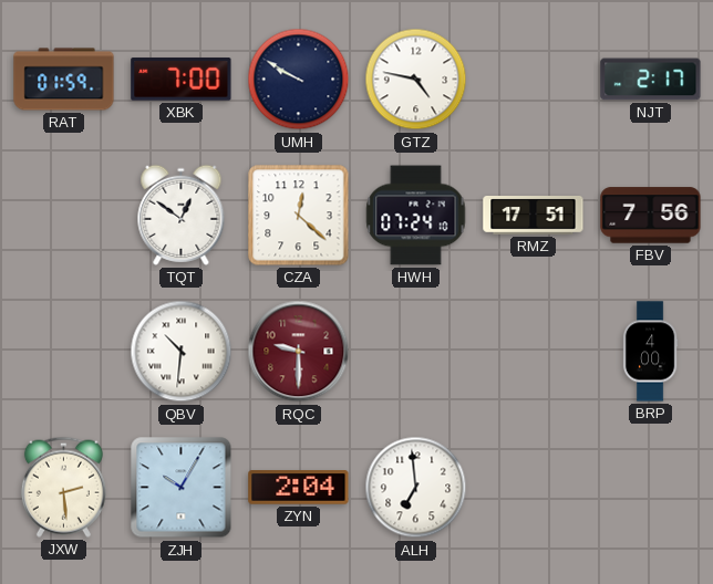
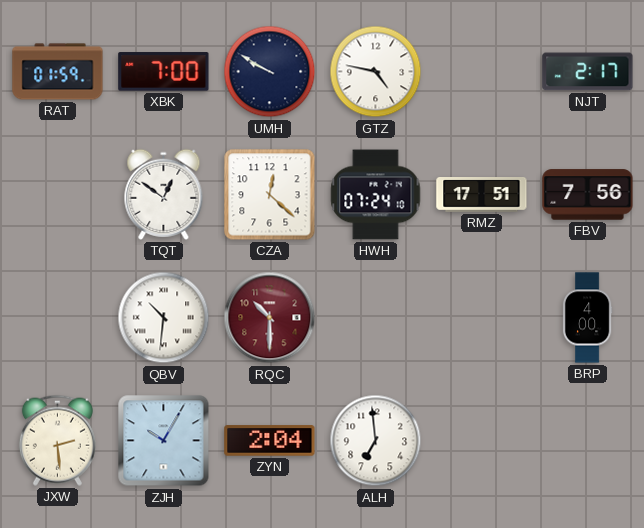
RQC: 9:30 -> 10:30 (270, 318)
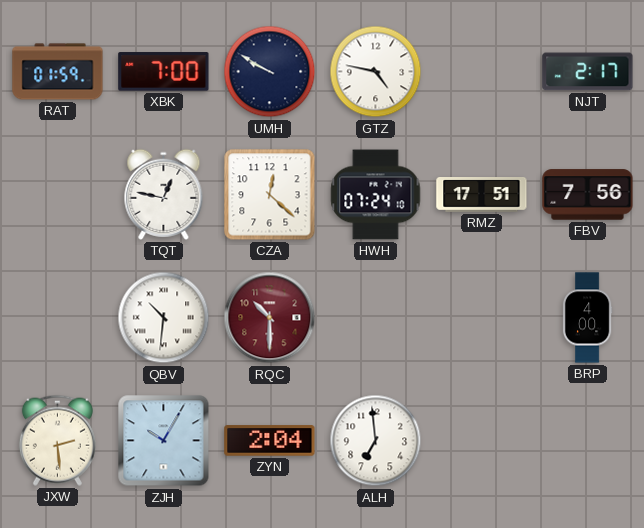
TQT: 12:51 -> 12:47 (164, 194)
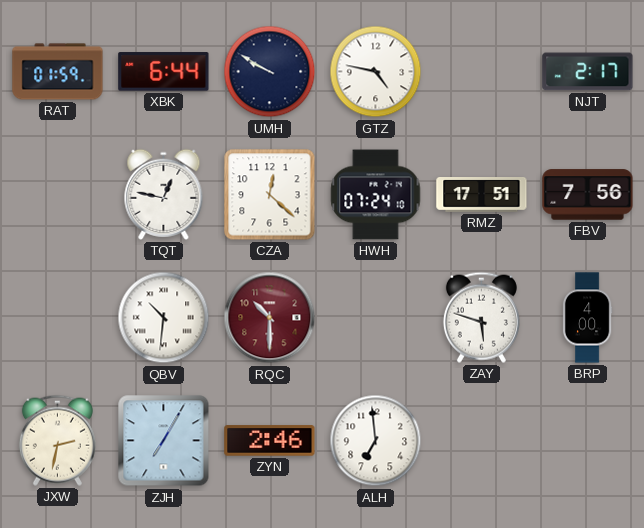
XBK: 7:00 -> 6:44 (164, 72)
ZAY: none -> 5:48 (481, 317)
JXW: 2:29 -> 2:32 (57, 440)
ZJH: 10:05 -> 7:05 (164, 441)
ZYN: 2:04 -> 2:46 (270, 441)
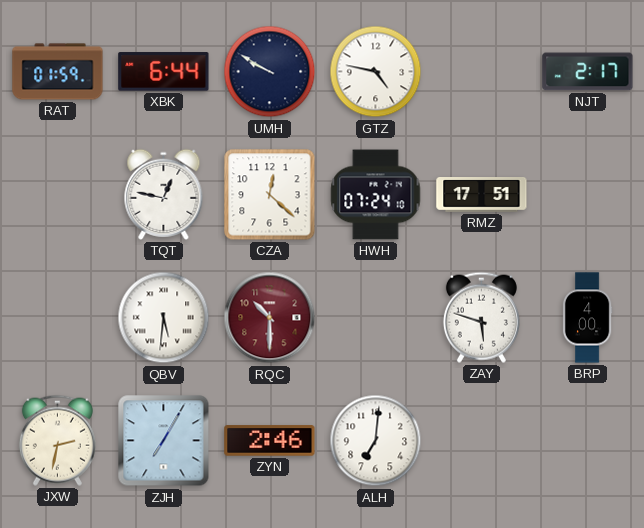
FBV: 7:56 -> none (588, 195)
QBV: 10:31 -> 5:31 (164, 318)
ALH: 6:59 -> 7:01 (376, 441)
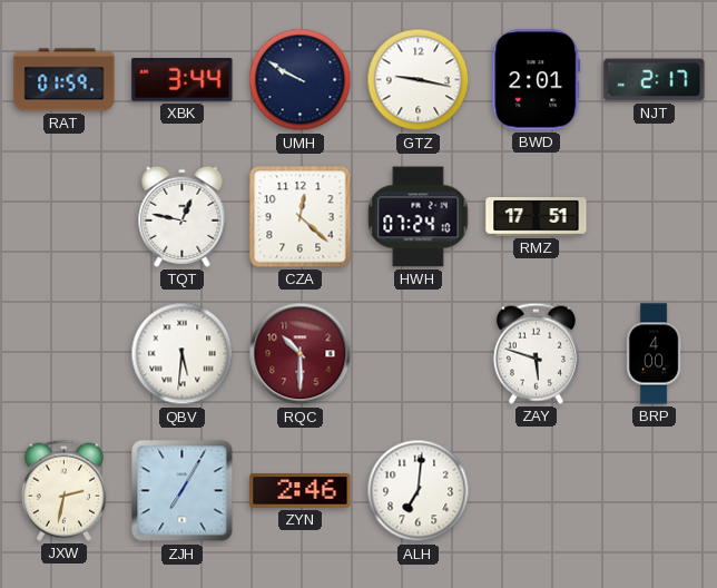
XBK: 6:44 -> 3:44 (183, 80)
GTZ: 4:47 -> 9:17 (419, 80)
BWD: none -> 2:01 (537, 80)
